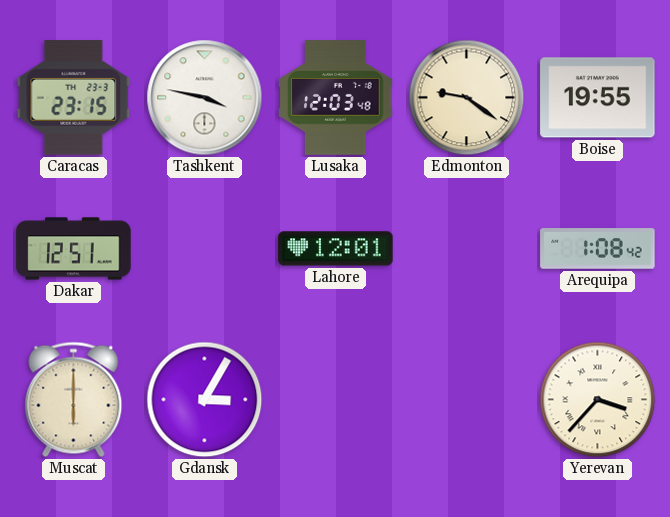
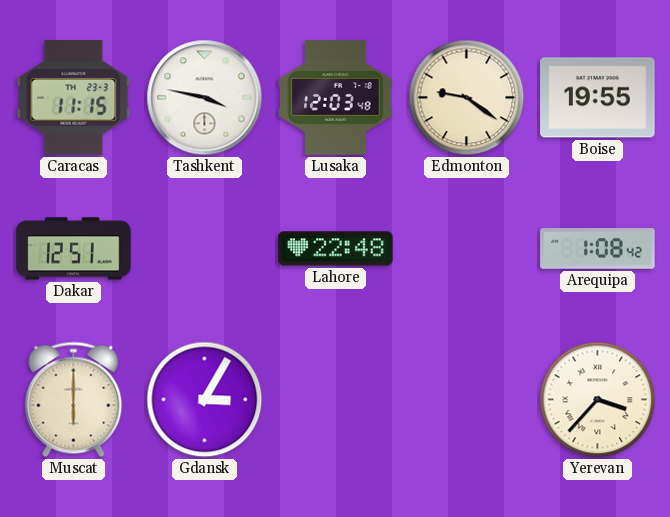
Caracas: 23:15 -> 11:15 (74, 98)
Lahore: 12:01 -> 22:48 (336, 249)
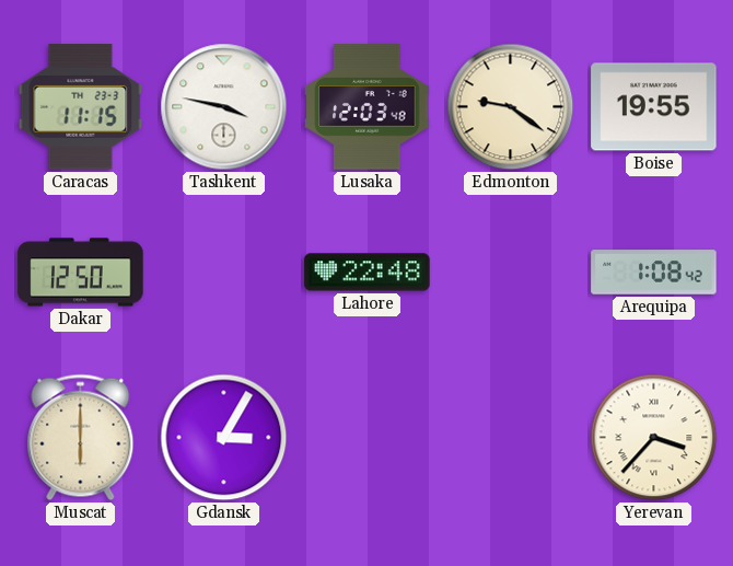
Dakar: 12:51 -> 12:50 (81, 273)
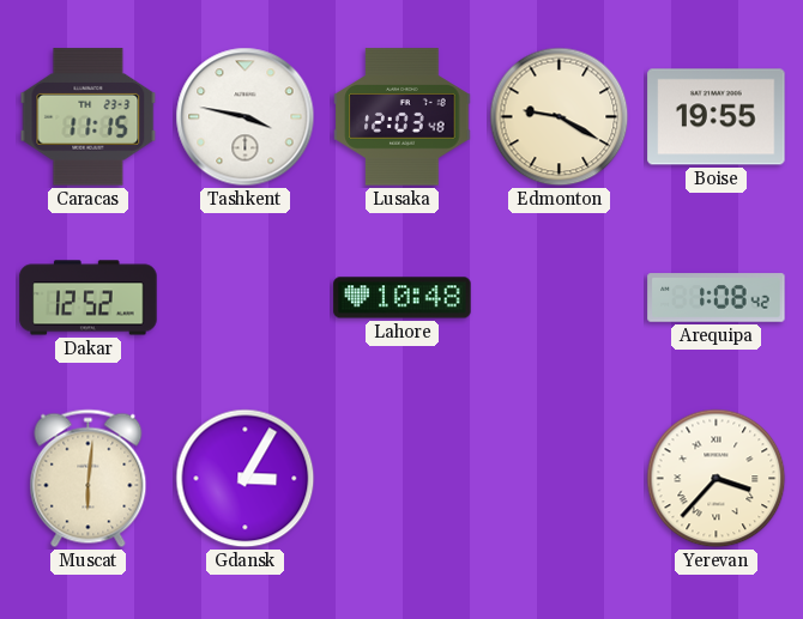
Edmonton: 9:21 -> 9:20 (560, 117)
Dakar: 12:50 -> 12:52 (89, 298)
Lahore: 22:48 -> 10:48 (403, 298)
Muscat: 6:00 -> 6:01 (89, 479)
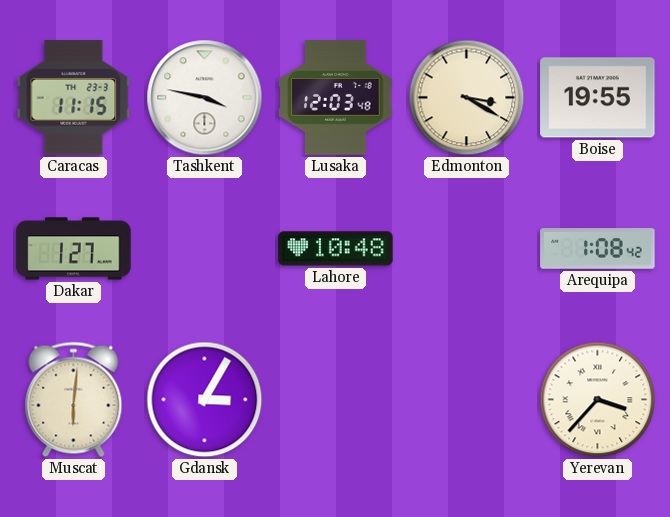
Edmonton: 9:20 -> 3:20 (467, 98)
Dakar: 12:52 -> 1:27 (74, 249)
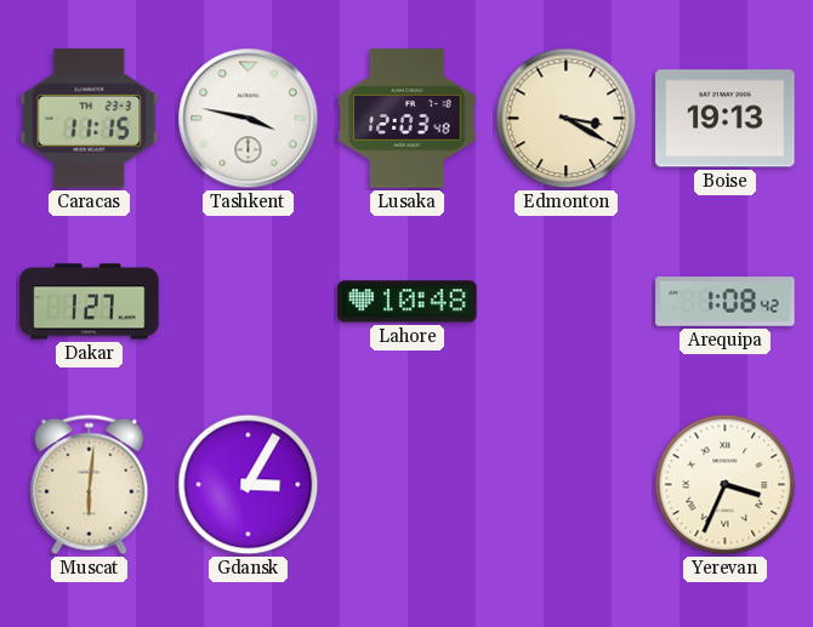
Boise: 19:55 -> 19:13 (726, 119)
Yerevan: 3:37 -> 3:34 (726, 485)
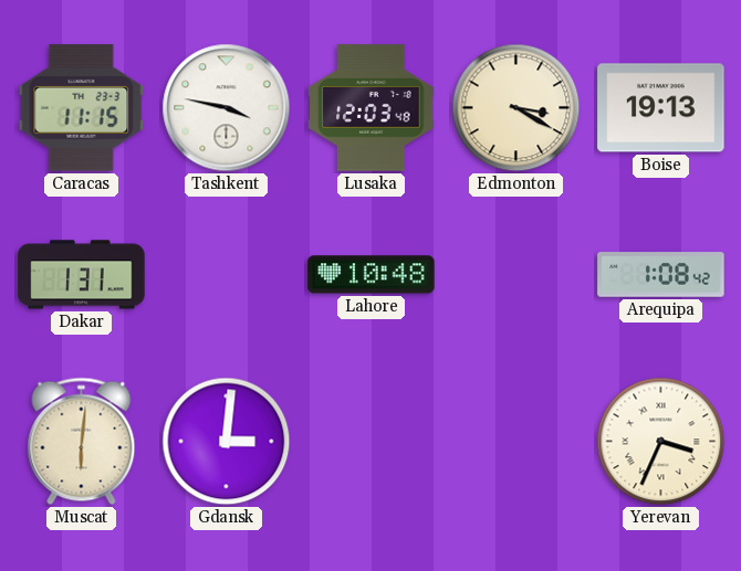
Dakar: 1:27 -> 1:31 (82, 275)
Gdansk: 3:05 -> 3:01 (227, 442)
